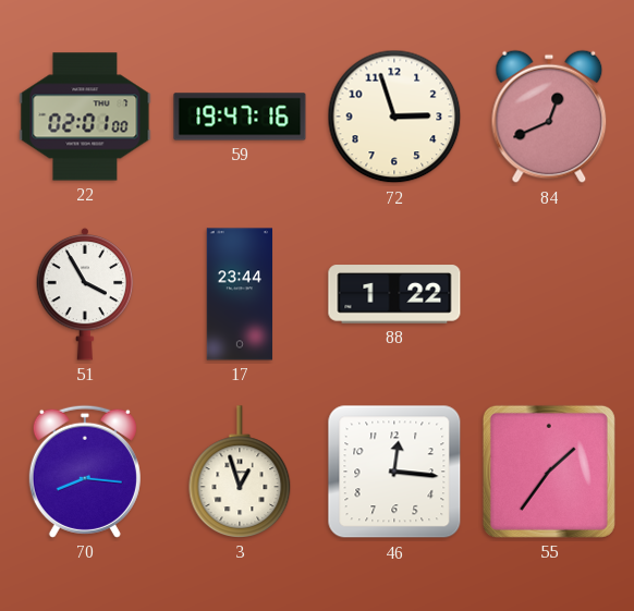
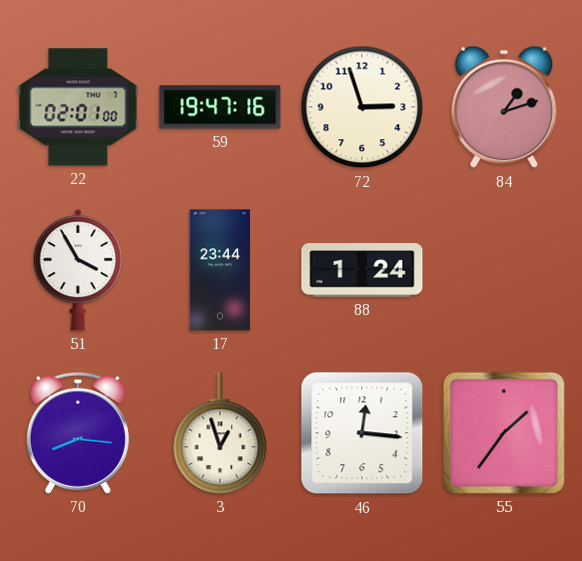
84: 12:41 -> 1:12 (504, 107)
88: 1:22 -> 1:24 (362, 270)
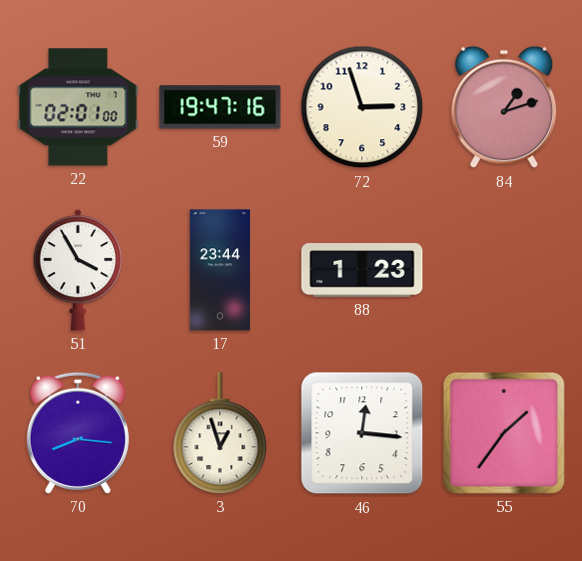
88: 1:24 -> 1:23 (362, 270)
